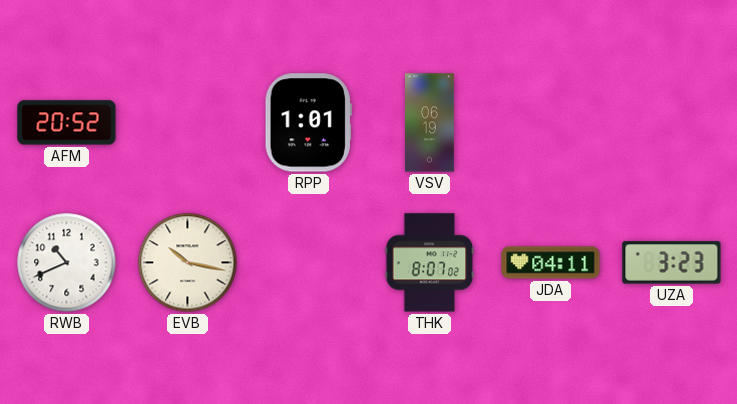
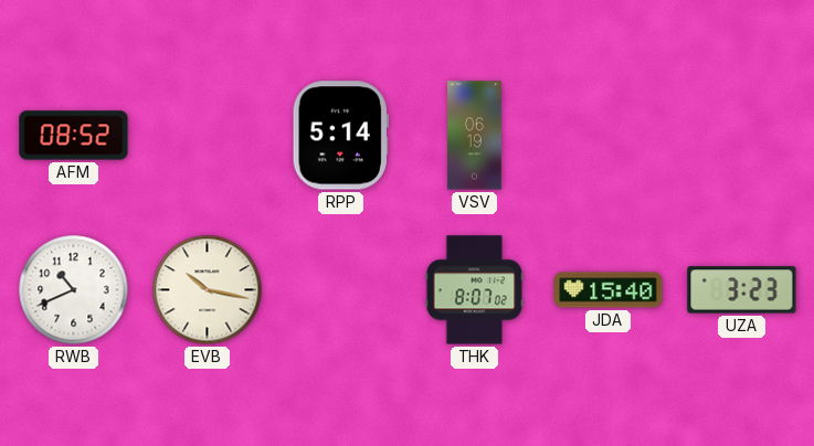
AFM: 20:52 -> 08:52 (74, 136)
RPP: 1:01 -> 5:14 (340, 136)
JDA: 04:11 -> 15:40 (609, 290)
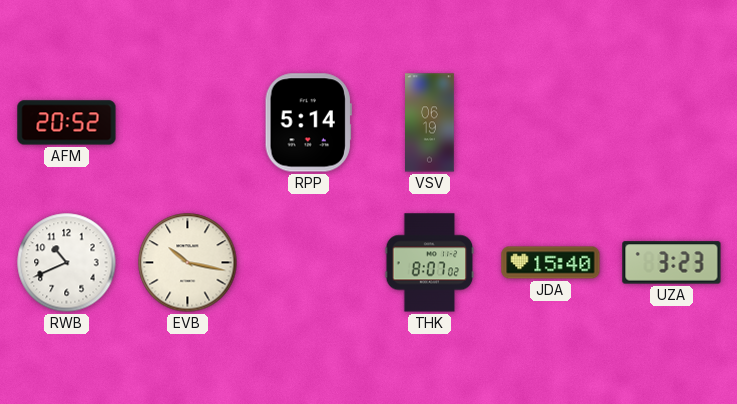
AFM: 08:52 -> 20:52 (67, 123)
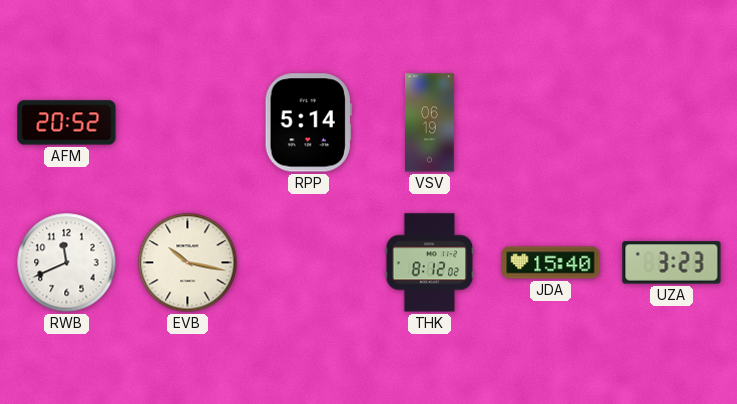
RWB: 10:41 -> 11:41 (67, 263)
THK: 8:07 -> 8:12 (430, 263)
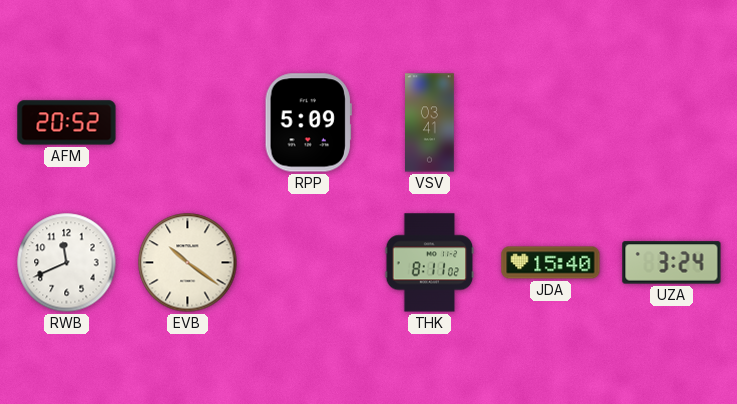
RPP: 5:14 -> 5:09 (308, 123)
VSV: 06:19 -> 03:41 (430, 123)
EVB: 10:17 -> 10:21 (188, 263)
THK: 8:12 -> 8:11 (430, 263)
UZA: 3:23 -> 3:24 (672, 263)
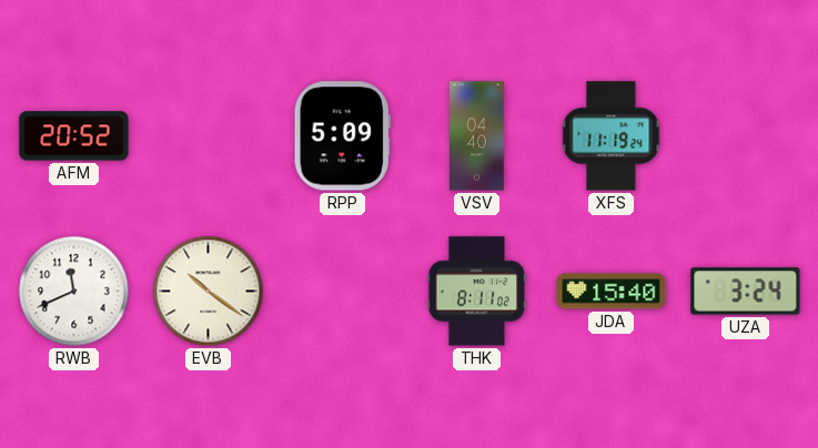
VSV: 03:41 -> 04:40 (477, 136)
XFS: none -> 11:19 (612, 136)
